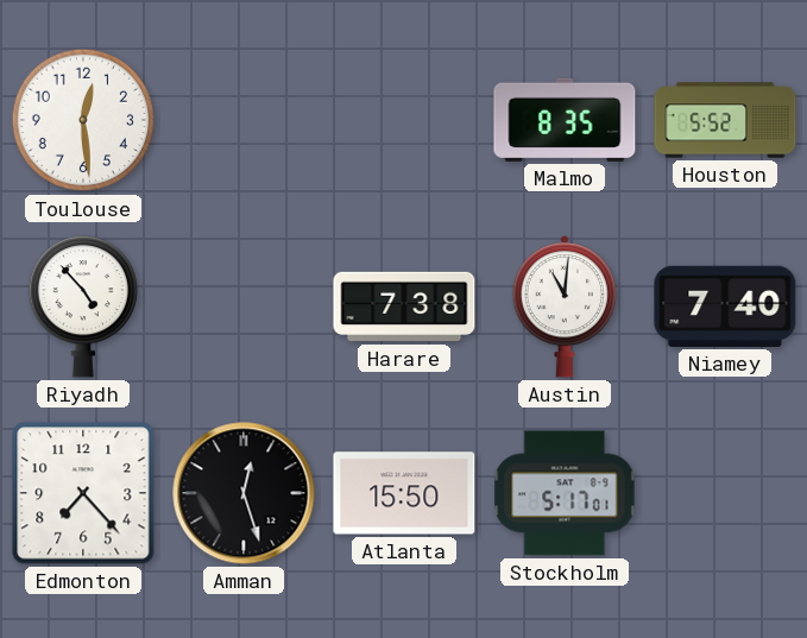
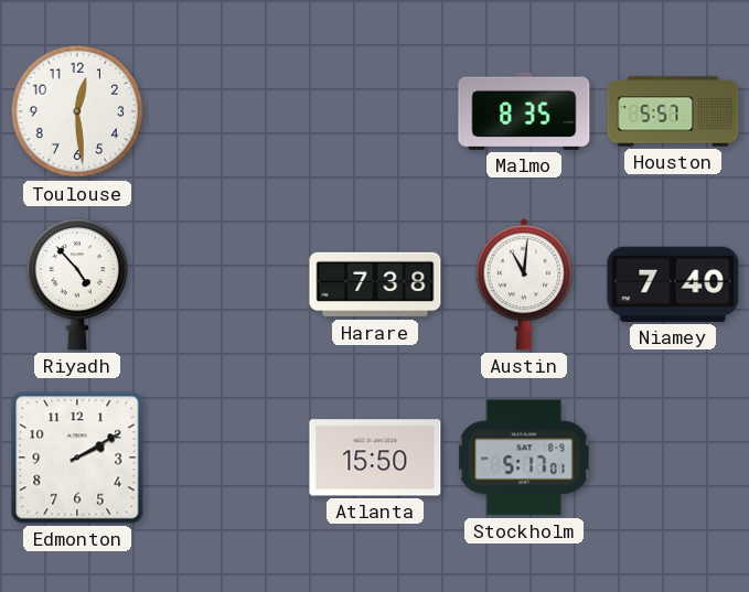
Houston: 5:52 -> 5:57 (673, 111)
Edmonton: 7:23 -> 2:10 (77, 458)
Amman: 12:27 -> none (244, 493)
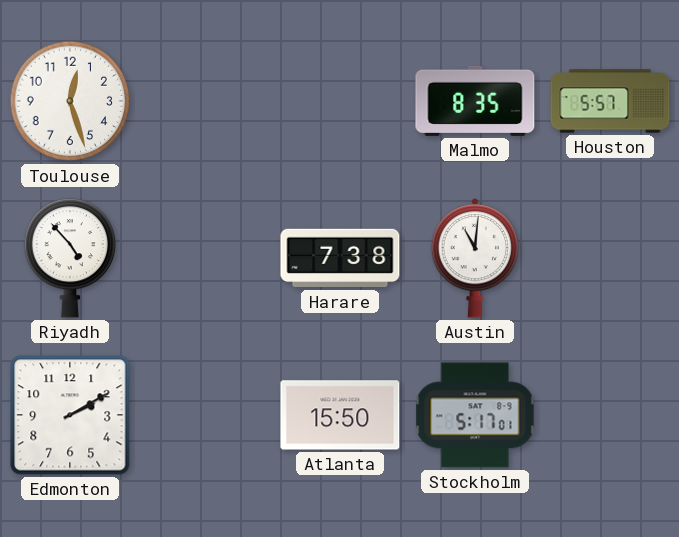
Toulouse: 12:29 -> 12:27 (70, 101)
Niamey: 7:40 -> none (673, 284)
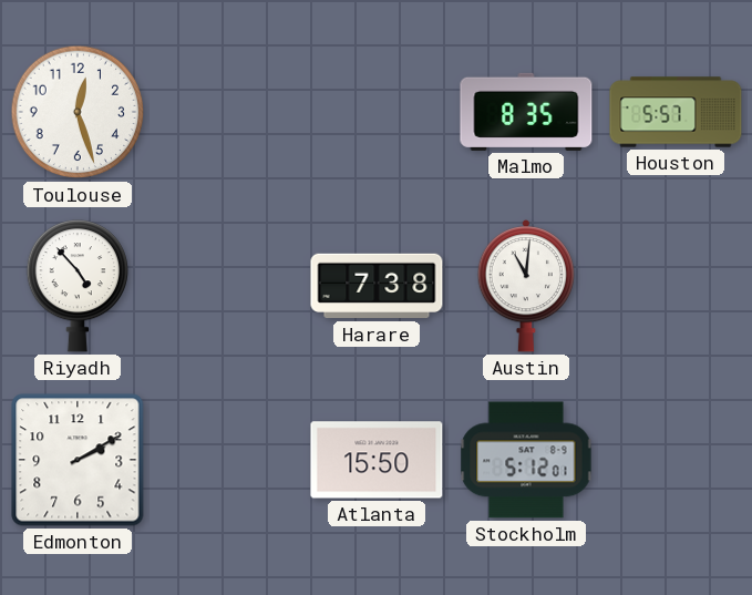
Stockholm: 5:17 -> 5:12 (526, 460)
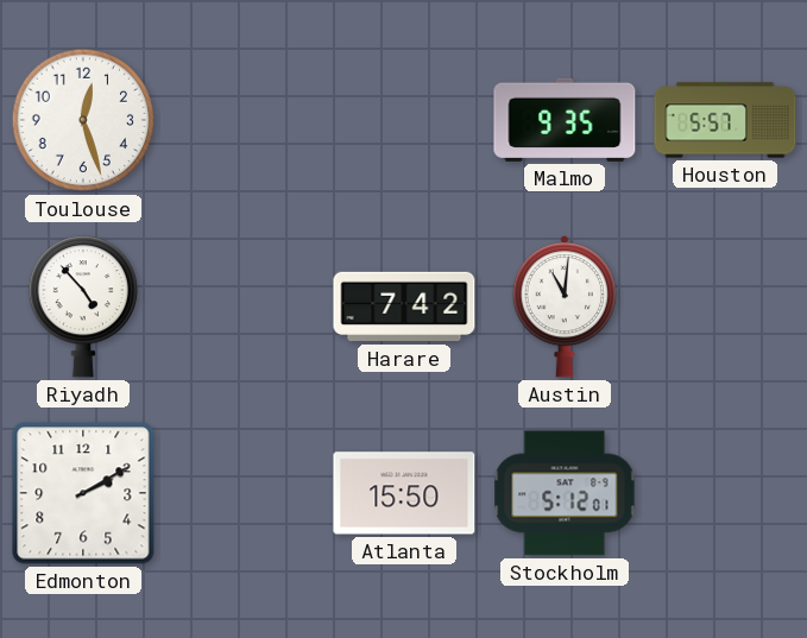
Malmo: 8:35 -> 9:35 (565, 120)
Harare: 7:38 -> 7:42 (404, 307)
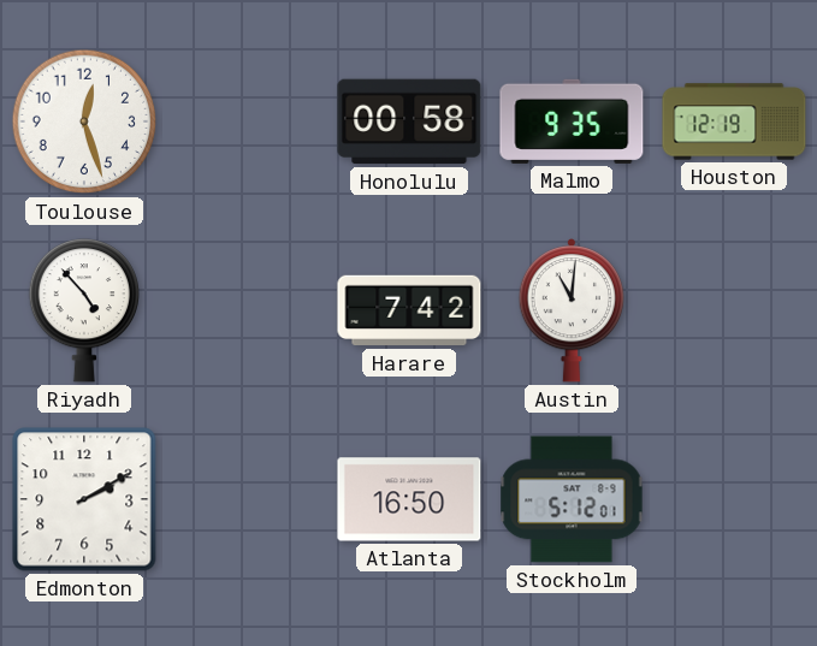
Honolulu: none -> 00:58 (409, 122)
Houston: 5:57 -> 12:19 (734, 122)
Atlanta: 15:50 -> 16:50 (409, 499)
